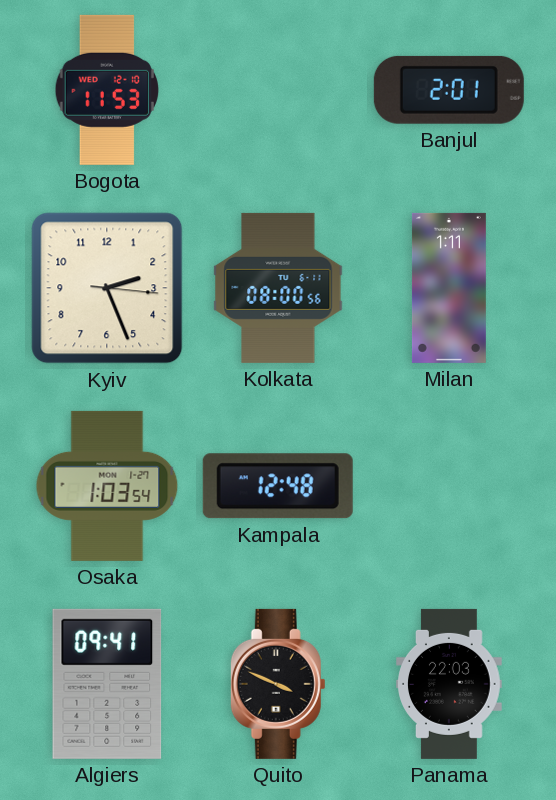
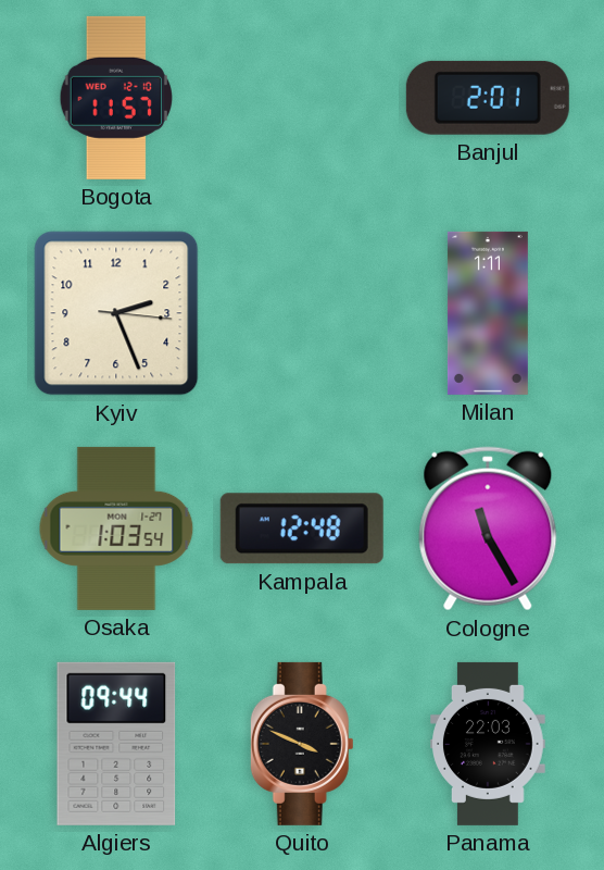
Bogota: 11:53 -> 11:57 (116, 98)
Kolkata: 08:00 -> none (278, 288)
Cologne: none -> 11:25 (488, 529)
Algiers: 09:41 -> 09:44 (116, 744)
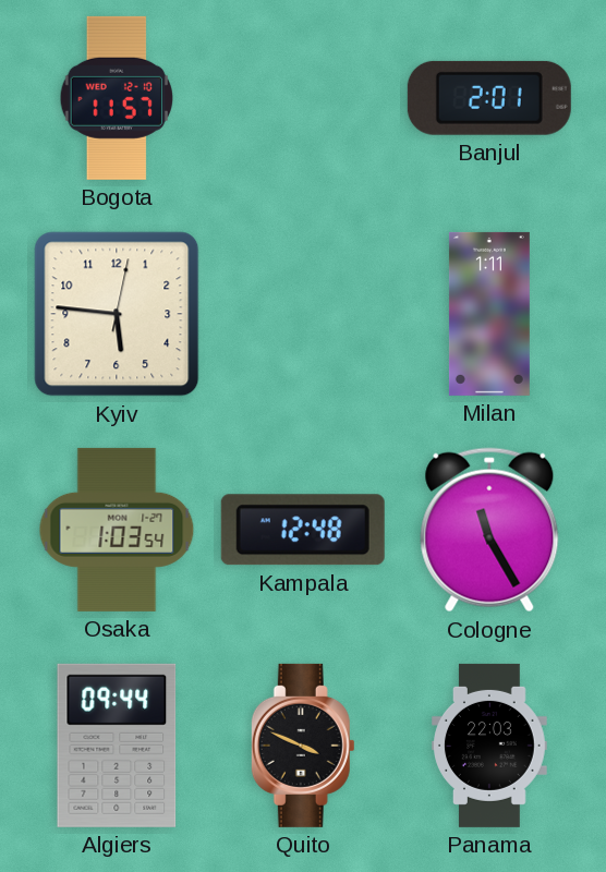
Kyiv: 2:26 -> 5:46 (117, 314)
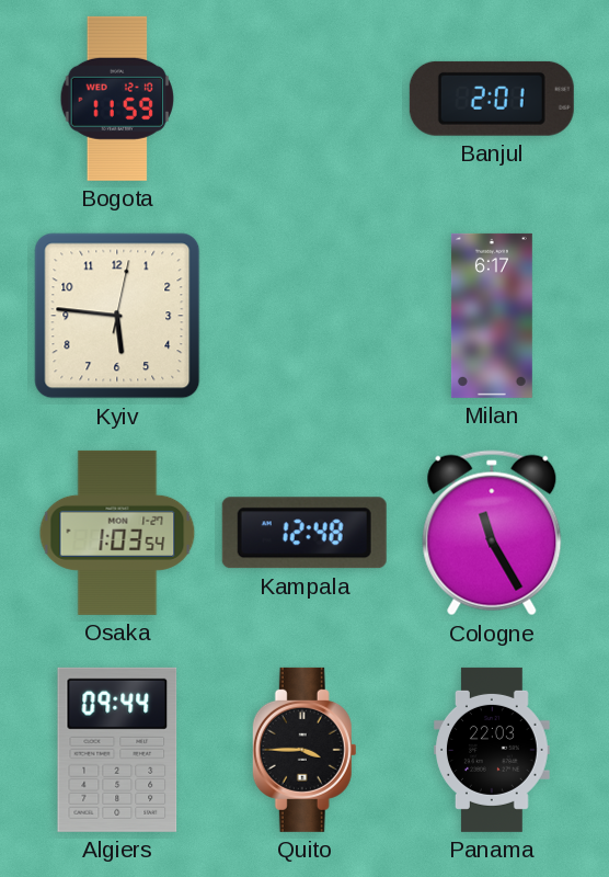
Bogota: 11:57 -> 11:59 (117, 99)
Milan: 1:11 -> 6:17 (492, 316)
Quito: 3:49 -> 3:45 (304, 750)
